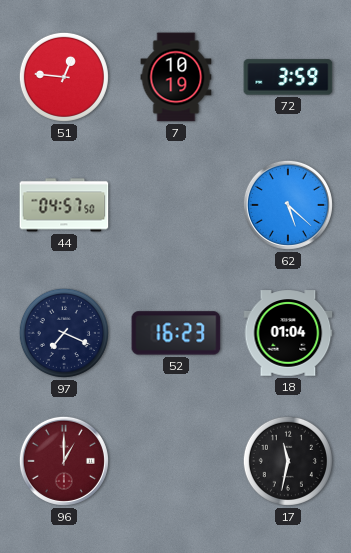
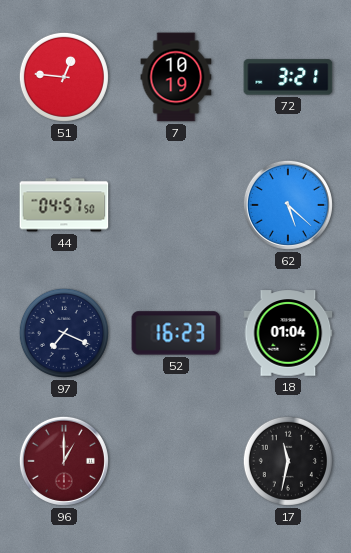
72: 3:59 -> 3:21 (288, 77)
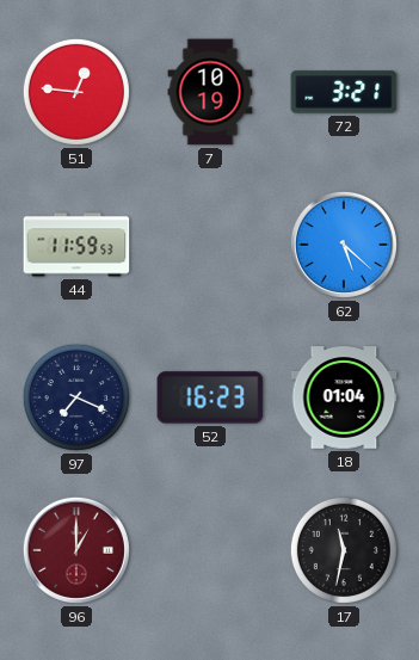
44: 04:57 -> 11:59 (76, 245)
